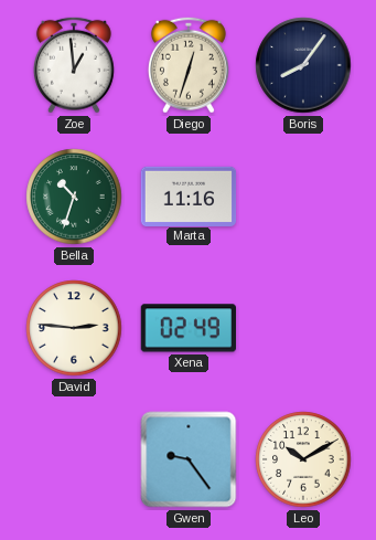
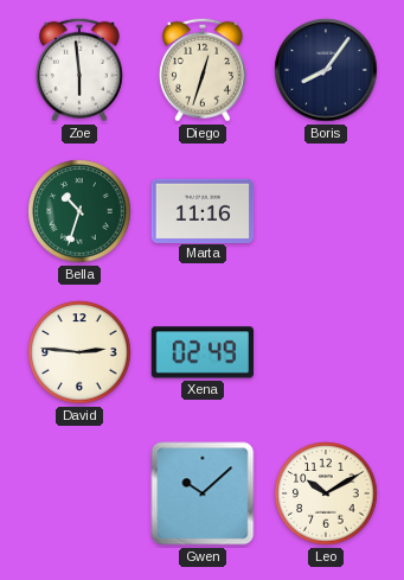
Zoe: 12:59 -> 5:59 (79, 70)
Gwen: 9:24 -> 10:08 (203, 493)
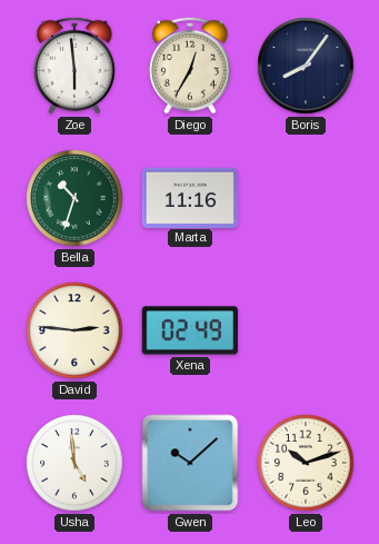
Diego: 12:33 -> 12:35 (190, 66)
Usha: none -> 4:59 (74, 463)
Leo: 10:10 -> 10:12 (306, 463)
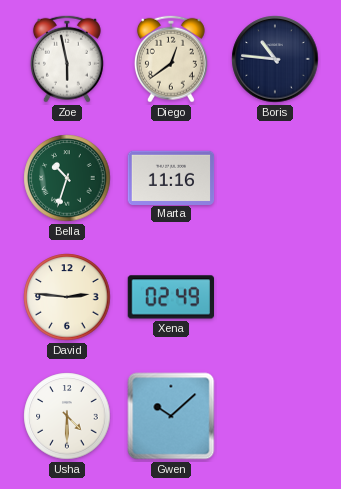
Zoe: 5:59 -> 5:58 (67, 59)
Diego: 12:35 -> 12:39 (171, 59)
Boris: 8:06 -> 10:46 (275, 59)
Usha: 4:59 -> 4:30 (67, 416)
Leo: 10:12 -> none (306, 463)
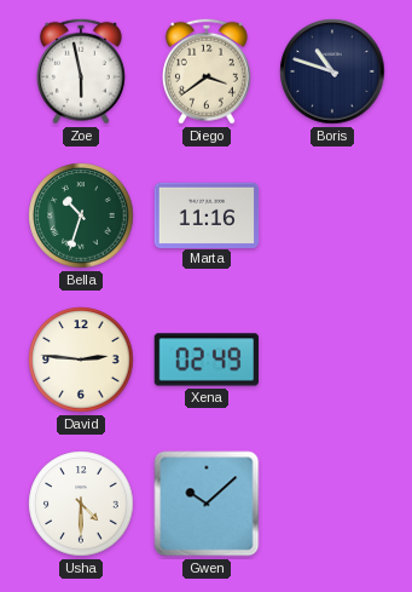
Diego: 12:39 -> 3:39 (207, 71)
Boris: 10:46 -> 10:48 (332, 71)
